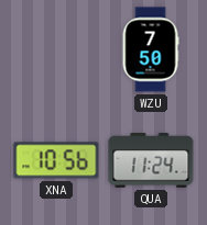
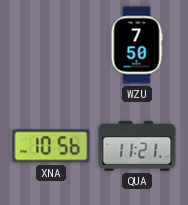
QUA: 11:24 -> 11:21 (137, 146)
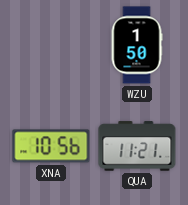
WZU: 7:50 -> 1:50 (137, 45)
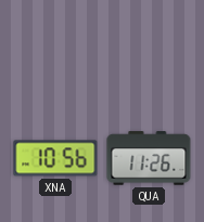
WZU: 1:50 -> none (137, 45)
QUA: 11:21 -> 11:26 (149, 158)
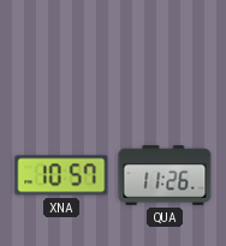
XNA: 10:56 -> 10:57 (61, 175)
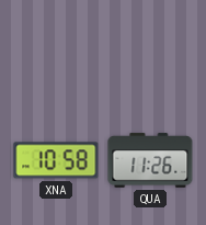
XNA: 10:57 -> 10:58 (56, 160)
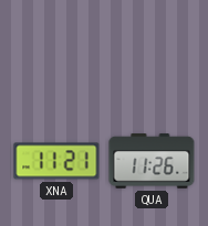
XNA: 10:58 -> 11:21 (56, 161)
